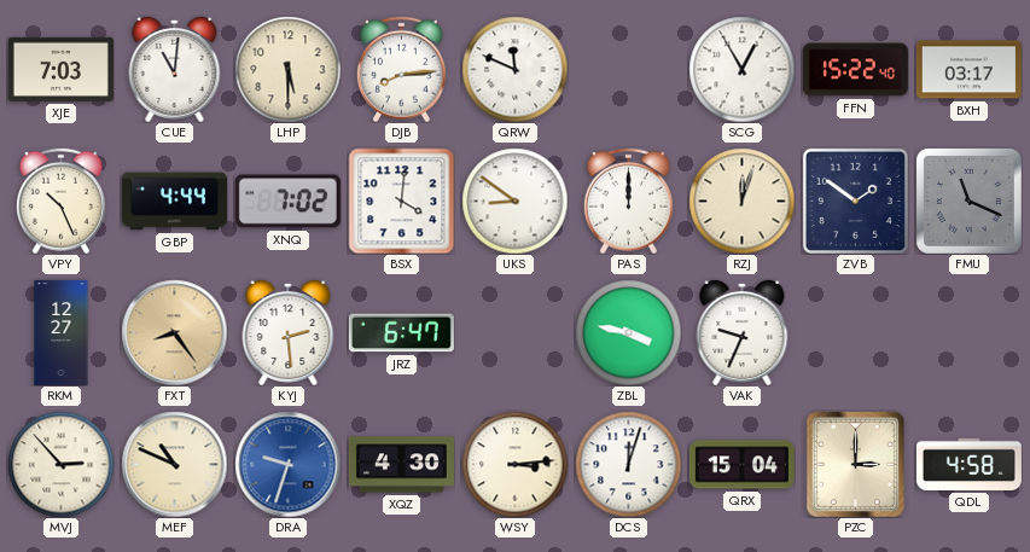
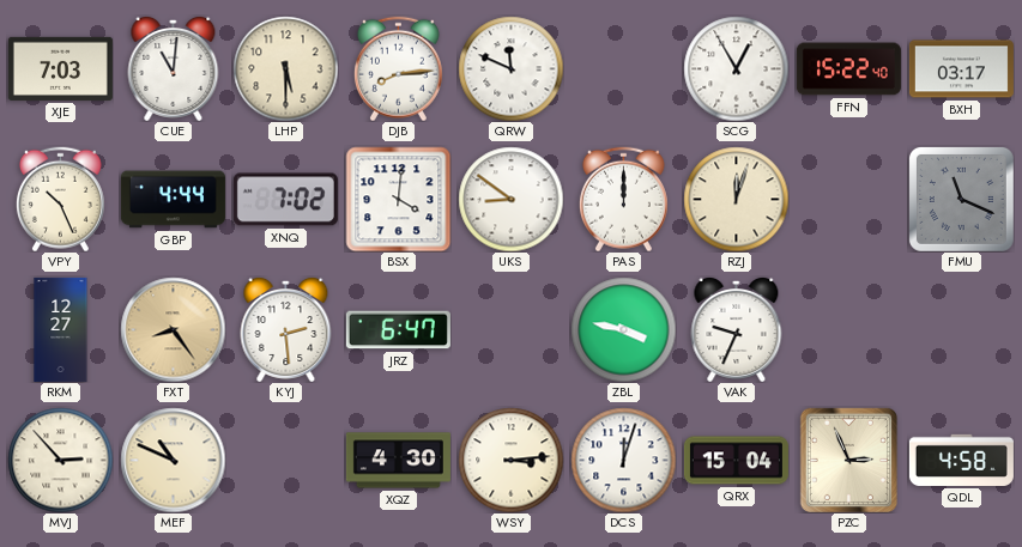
ZVB: 1:51 -> none (855, 201)
DRA: 9:33 -> none (287, 464)
PZC: 3:00 -> 2:56 (848, 460)
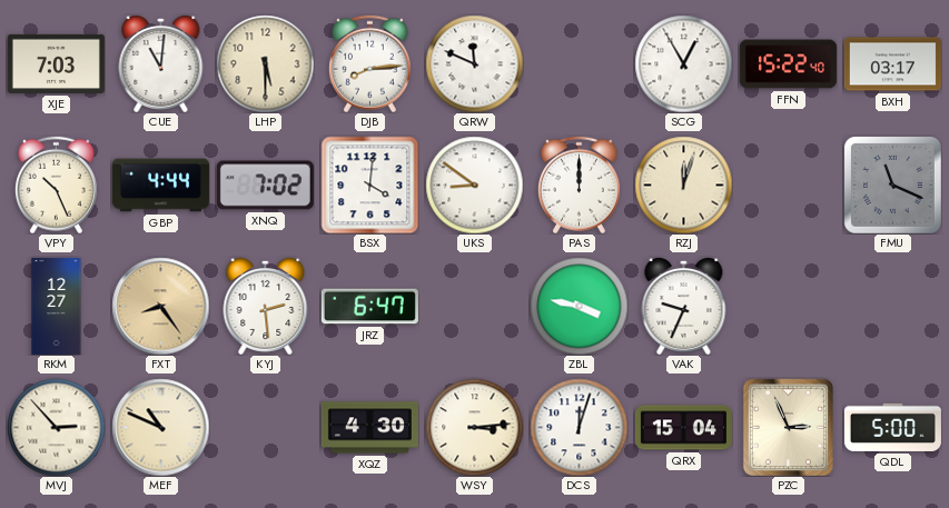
QDL: 4:58 -> 5:00 (892, 427)
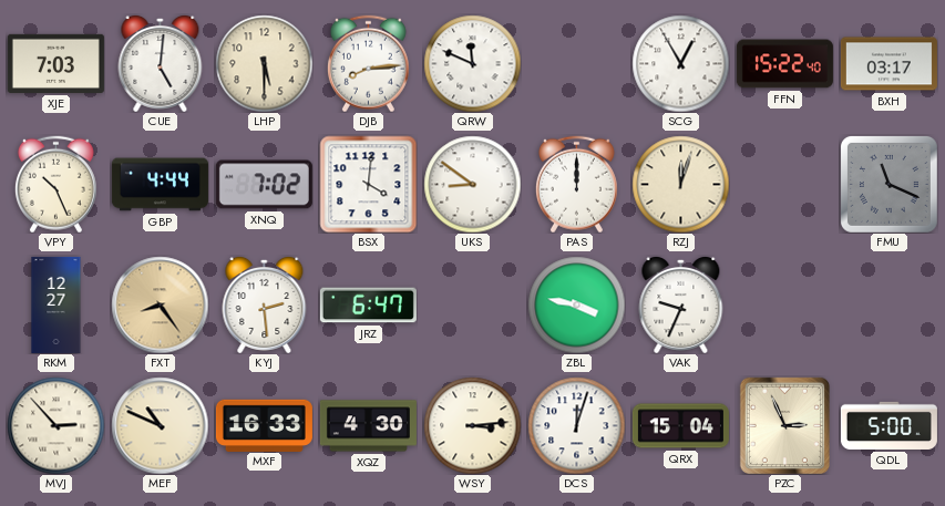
CUE: 11:01 -> 5:01 (161, 63)
MXF: none -> 16:33 (264, 425)
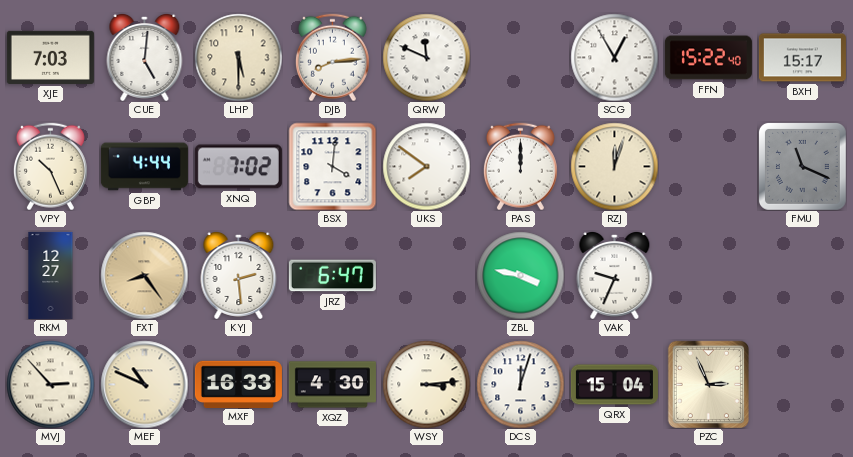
BXH: 03:17 -> 15:17 (802, 58)
UKS: 8:51 -> 7:51 (426, 166)
QDL: 5:00 -> none (888, 425)
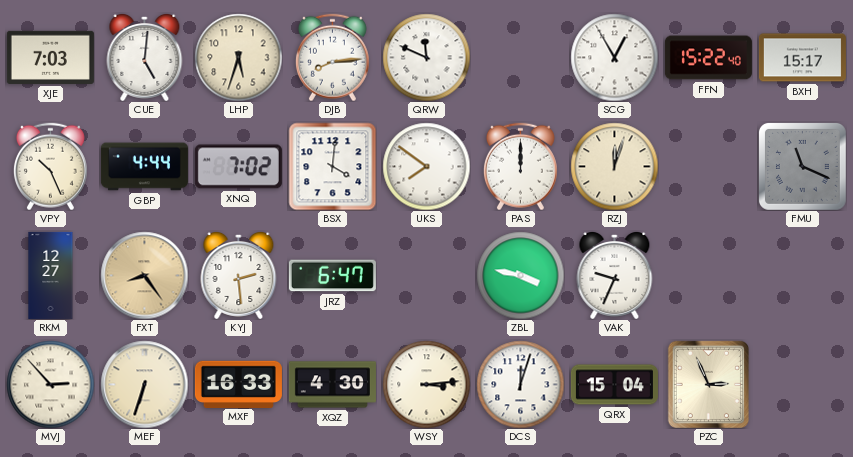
LHP: 5:30 -> 5:33 (238, 57)
MEF: 10:49 -> 6:33 (144, 384)
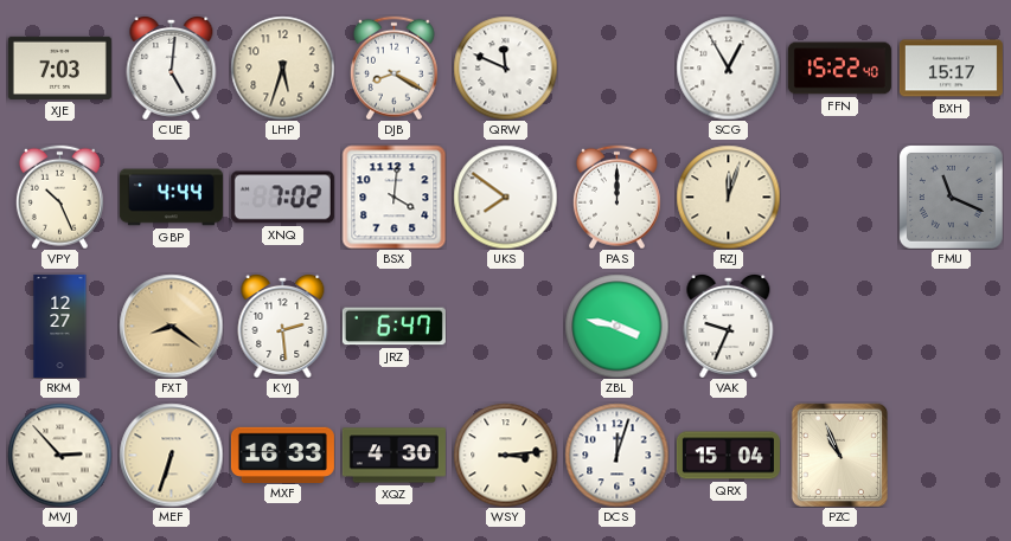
DJB: 8:14 -> 8:20 (393, 67)
FXT: 8:24 -> 8:21 (171, 326)
PZC: 2:56 -> 10:56 (839, 455)
